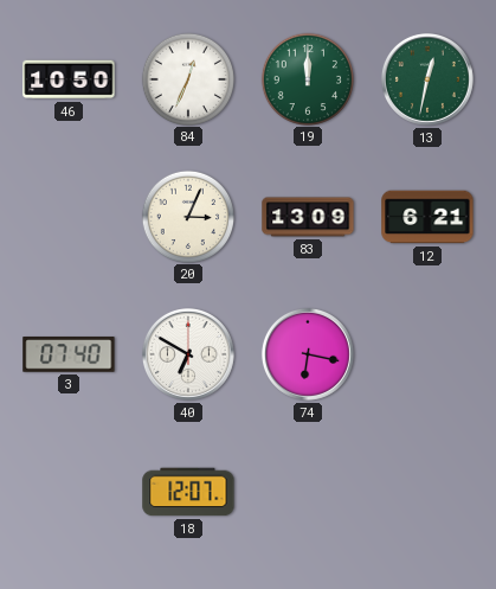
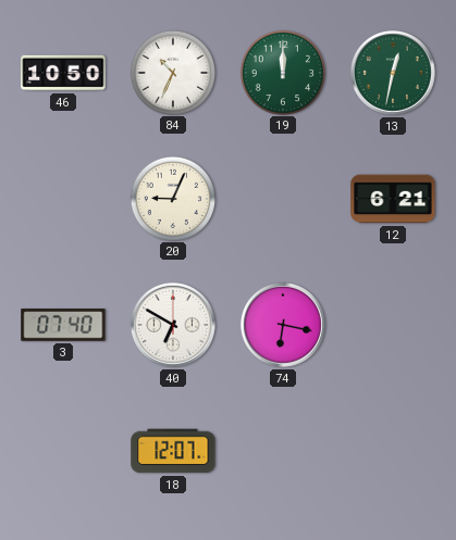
84: 12:34 -> 10:34 (172, 72)
20: 3:04 -> 9:04 (172, 198)
83: 13:09 -> none (308, 217)
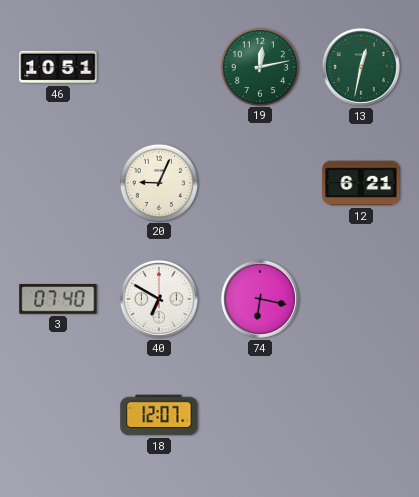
46: 10:50 -> 10:51 (58, 67)
84: 10:34 -> none (172, 72)
19: 12:00 -> 12:13 (259, 66)
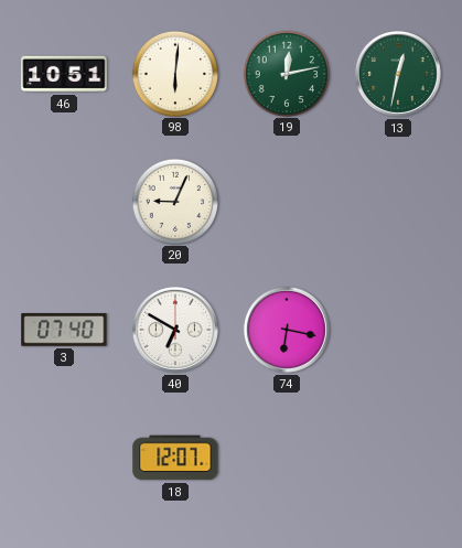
98: none -> 6:01 (174, 73)
12: 6:21 -> none (361, 183)
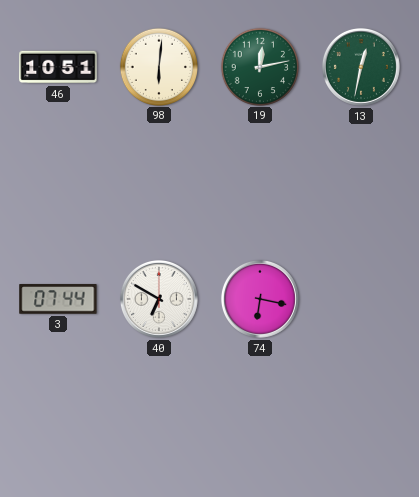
20: 9:04 -> none (174, 201)
3: 07:40 -> 07:44 (58, 299)
18: 12:07 -> none (175, 458)
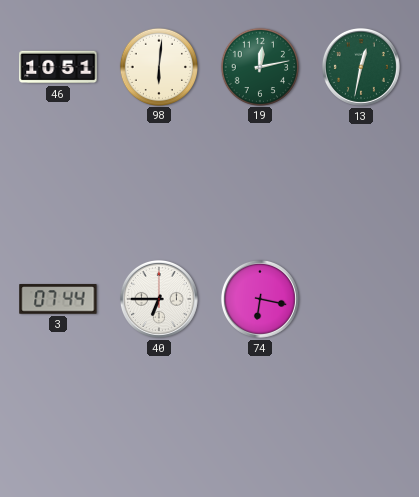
40: 6:50 -> 6:45 (159, 299)
